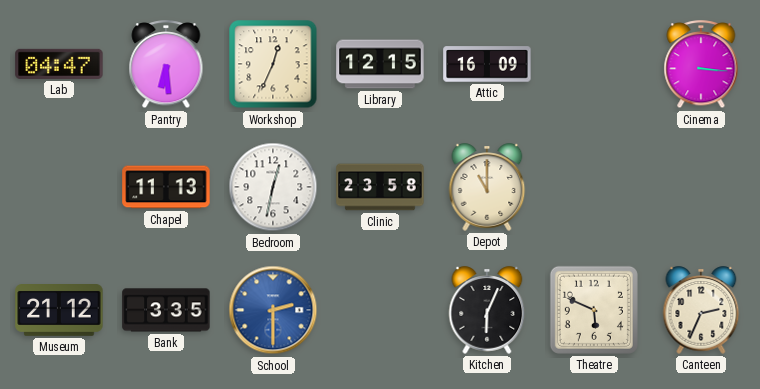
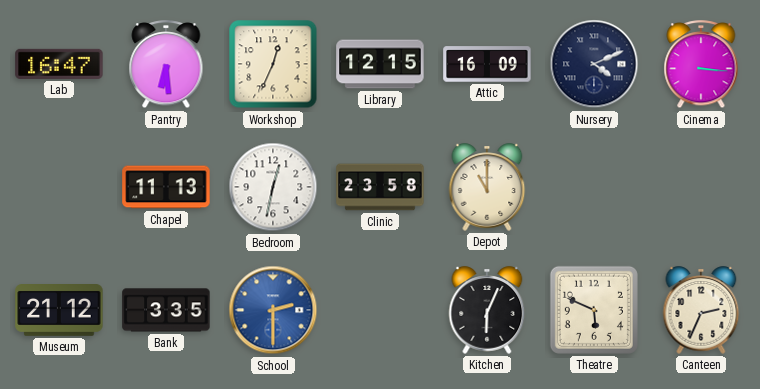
Lab: 04:47 -> 16:47 (59, 64)
Nursery: none -> 4:11 (594, 64)
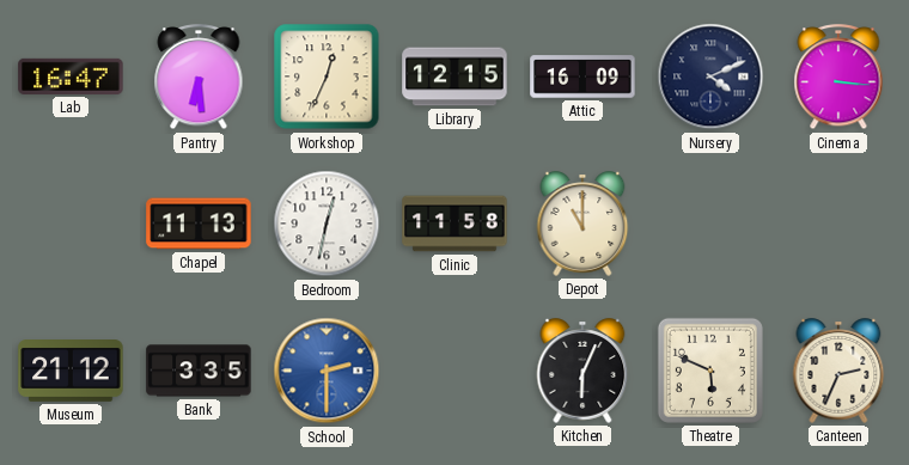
Clinic: 23:58 -> 11:58 (455, 224)
